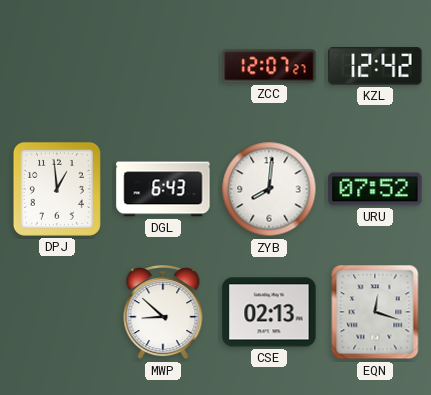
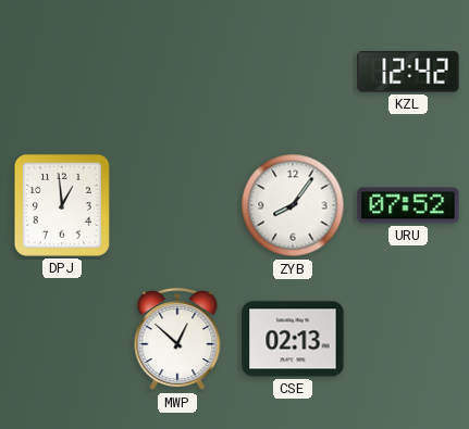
ZCC: 12:07 -> none (269, 66)
DGL: 6:43 -> none (163, 189)
ZYB: 8:01 -> 8:06 (293, 205)
MWP: 8:52 -> 12:52 (177, 340)
EQN: 12:18 -> none (375, 312)
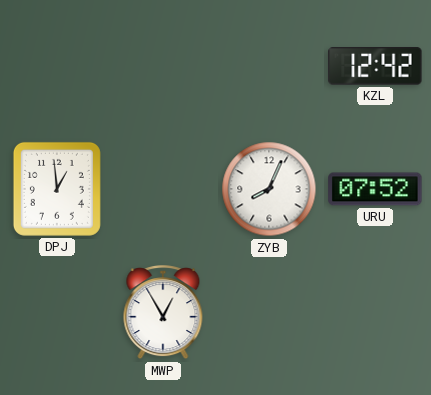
ZYB: 8:06 -> 8:04 (269, 189)
MWP: 12:52 -> 12:55 (163, 313)
CSE: 02:13 -> none (293, 339)
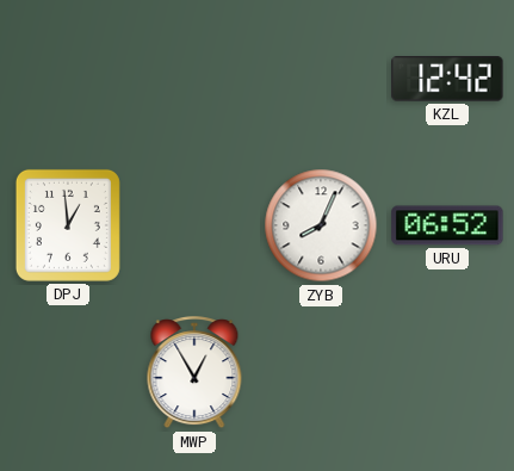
URU: 07:52 -> 06:52 (447, 225)
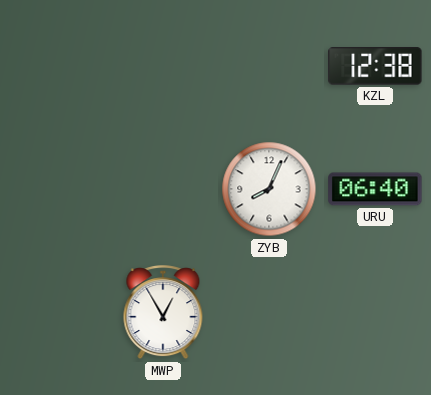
KZL: 12:42 -> 12:38 (375, 67)
DPJ: 12:59 -> none (68, 225)
URU: 06:52 -> 06:40 (375, 189)
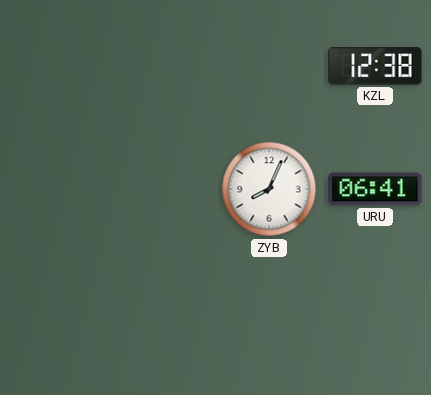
URU: 06:40 -> 06:41 (375, 189)
MWP: 12:55 -> none (163, 313)
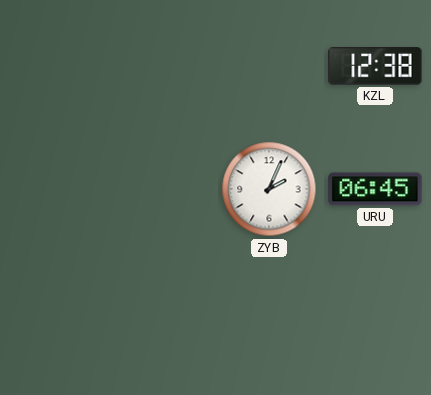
ZYB: 8:04 -> 2:04 (269, 189)
URU: 06:41 -> 06:45 (375, 189)
